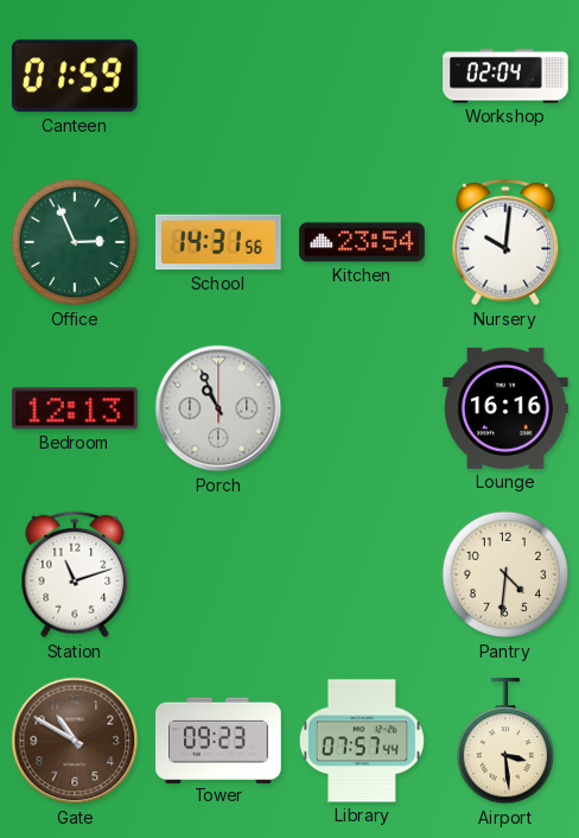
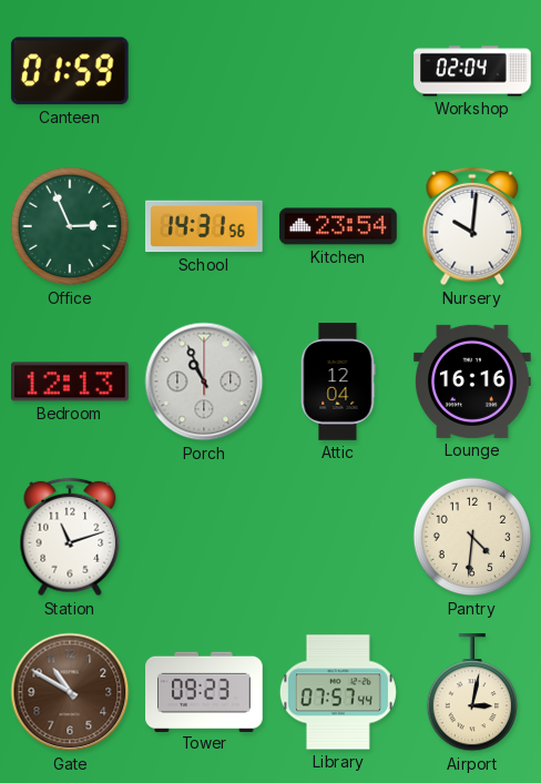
Attic: none -> 12:04 (338, 382)
Airport: 3:29 -> 3:02 (471, 693)
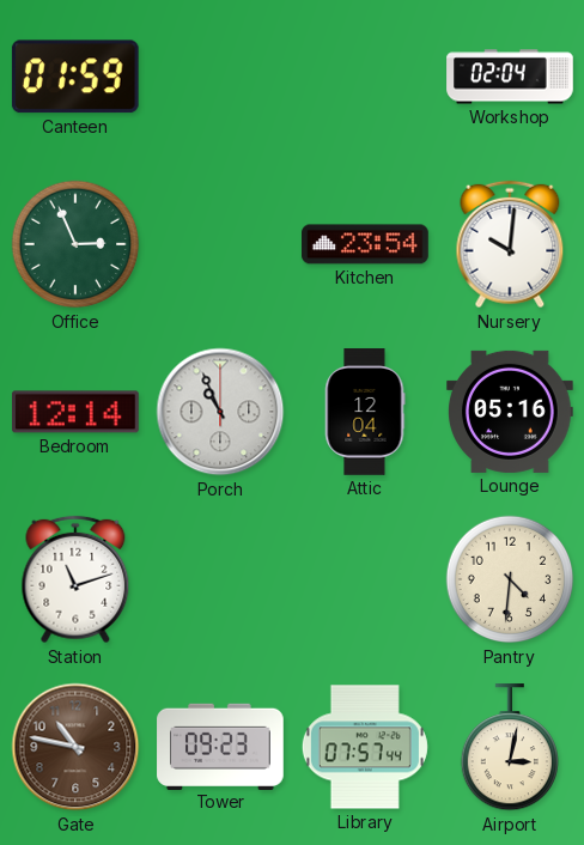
School: 14:31 -> none (205, 226)
Bedroom: 12:13 -> 12:14 (77, 412)
Lounge: 16:16 -> 05:16 (510, 412)
Gate: 10:50 -> 10:47 (75, 747)
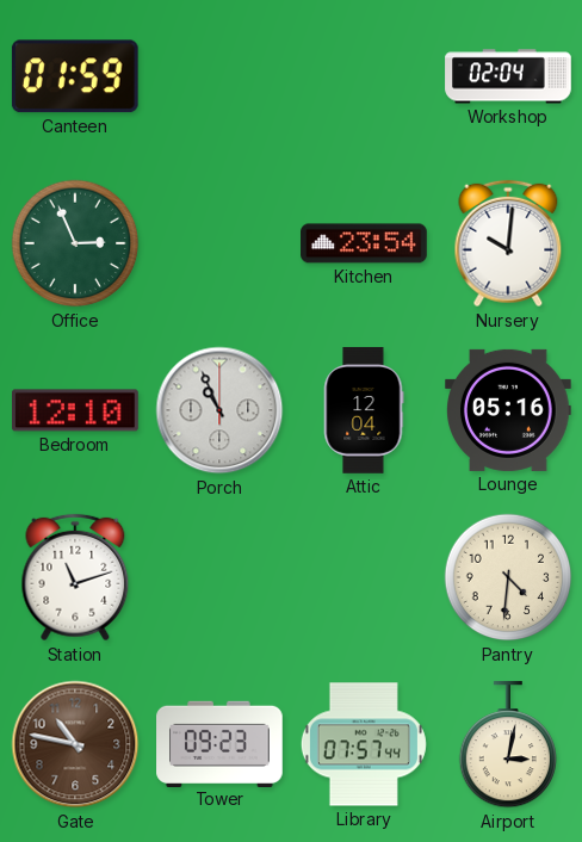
Bedroom: 12:14 -> 12:10 (76, 410)
